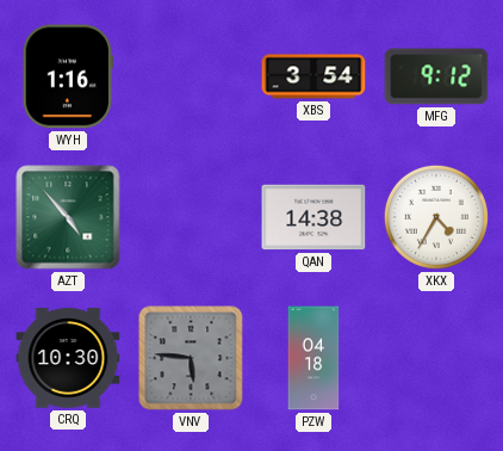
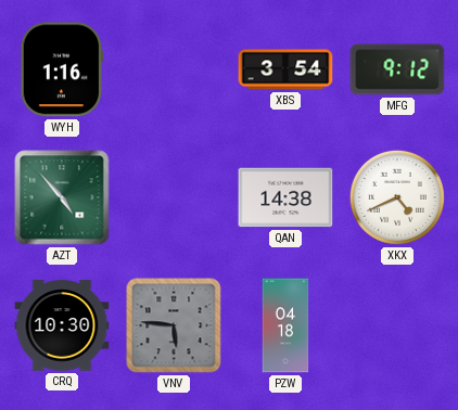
XKX: 4:35 -> 4:41 (397, 197)
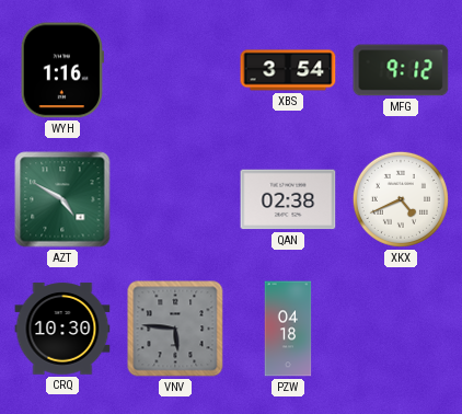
AZT: 4:53 -> 4:50 (62, 199)
QAN: 14:38 -> 02:38 (288, 199)
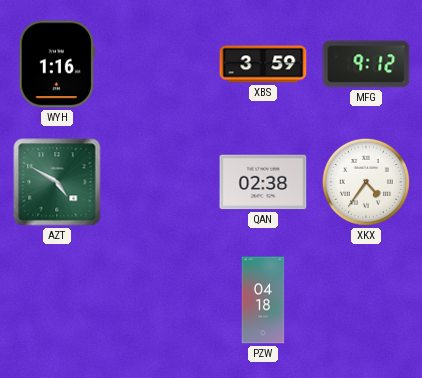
XBS: 3:54 -> 3:59 (263, 64)
XKX: 4:41 -> 4:36 (366, 182)
CRQ: 10:30 -> none (62, 329)
VNV: 5:46 -> none (175, 329)
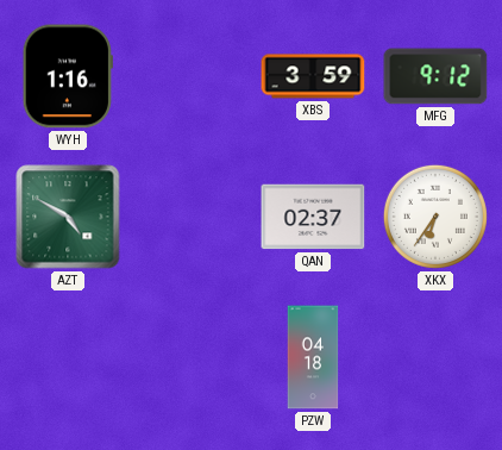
QAN: 02:38 -> 02:37 (313, 217)
XKX: 4:36 -> 6:36 (435, 217)
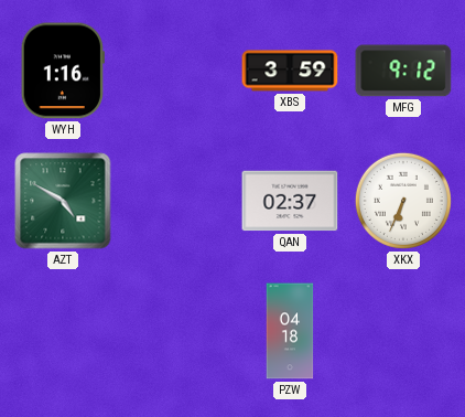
XKX: 6:36 -> 6:34 (403, 201)
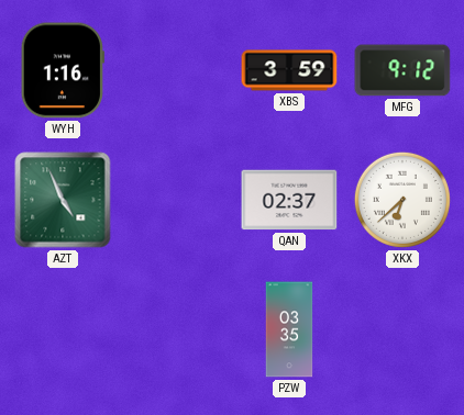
AZT: 4:50 -> 4:56 (63, 200)
XKX: 6:34 -> 6:38 (402, 200)
PZW: 04:18 -> 03:35 (289, 329)
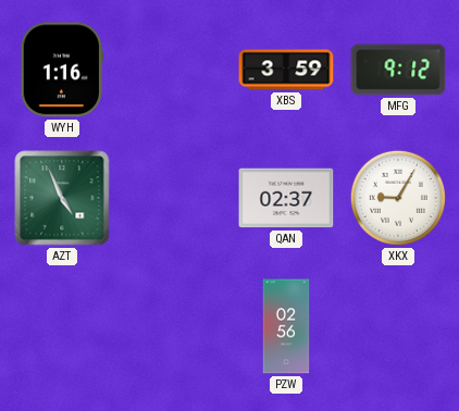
XKX: 6:38 -> 9:05 (398, 198)
PZW: 03:35 -> 02:56 (286, 326)
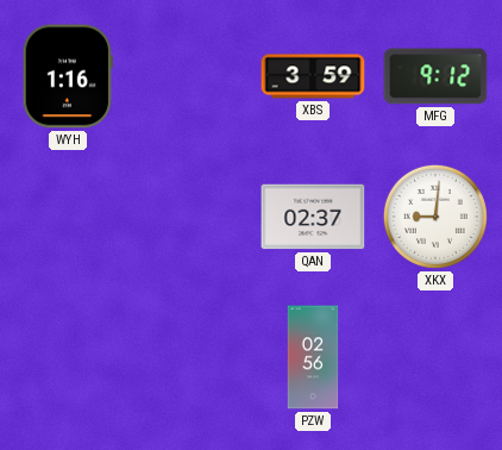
AZT: 4:56 -> none (62, 198)
XKX: 9:05 -> 9:01 (435, 217)
